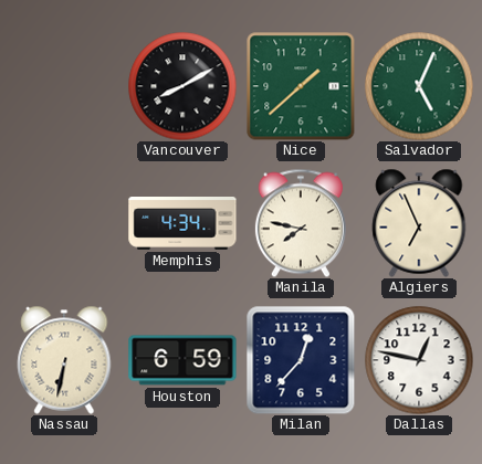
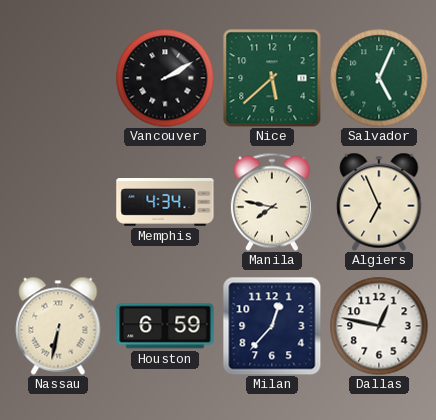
Vancouver: 8:10 -> 2:10 (165, 78)
Nice: 1:38 -> 5:38 (272, 78)
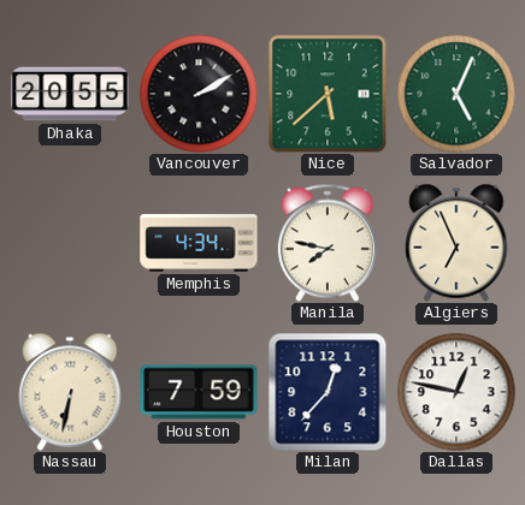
Dhaka: none -> 20:55 (70, 94)
Houston: 6:59 -> 7:59 (199, 392)
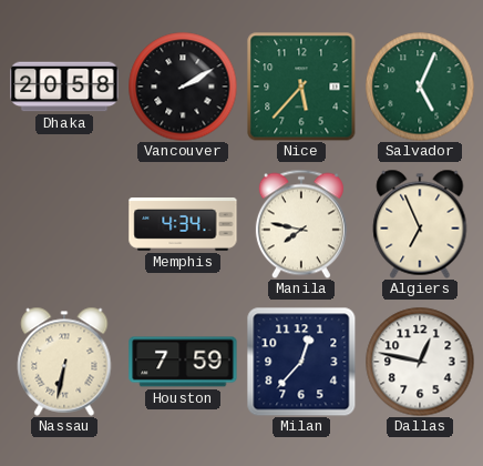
Dhaka: 20:55 -> 20:58 (64, 87)
Nice: 5:38 -> 5:37 (301, 87)
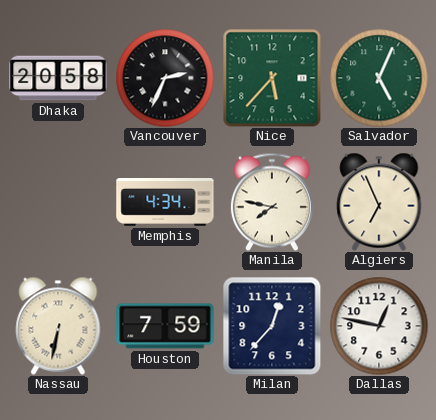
Vancouver: 2:10 -> 2:34 (165, 78)
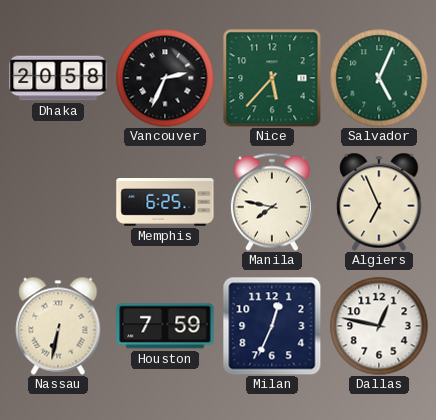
Memphis: 4:34 -> 6:25 (165, 203)
Milan: 12:37 -> 12:34 (272, 326)
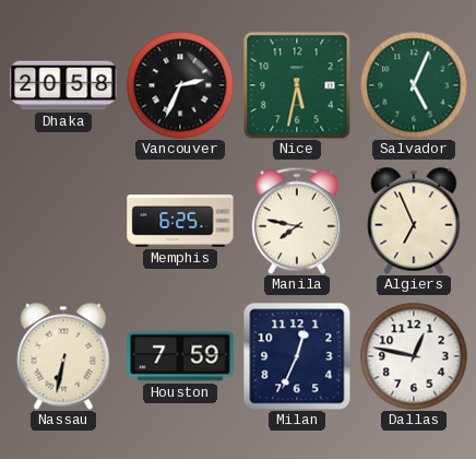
Nice: 5:37 -> 5:32 (297, 85)
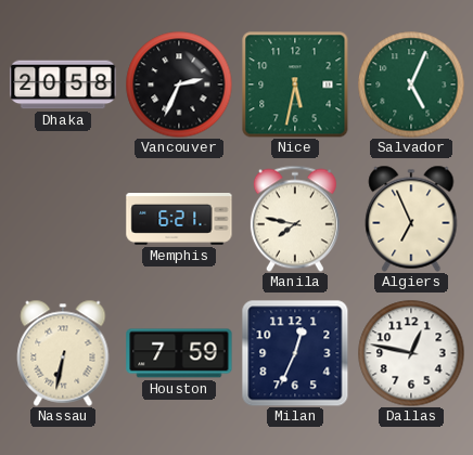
Memphis: 6:25 -> 6:21 (179, 220)
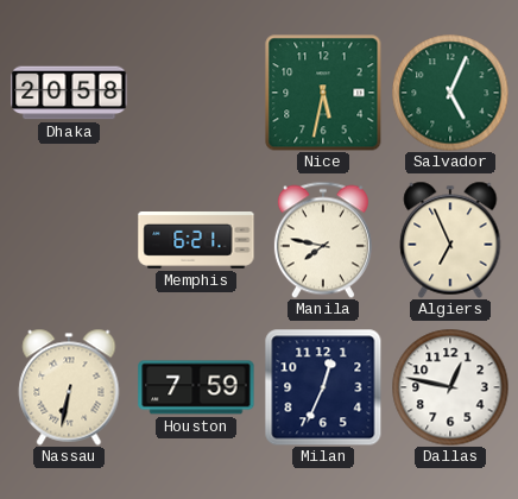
Vancouver: 2:34 -> none (179, 84)
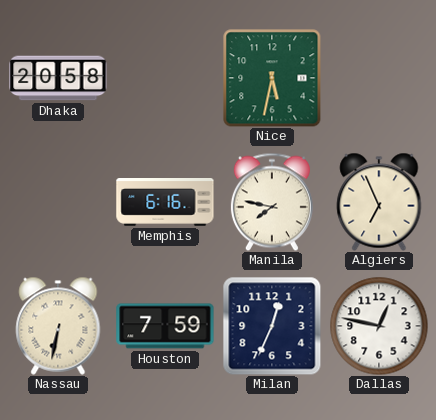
Salvador: 5:04 -> none (450, 93)
Memphis: 6:21 -> 6:16 (165, 203)
